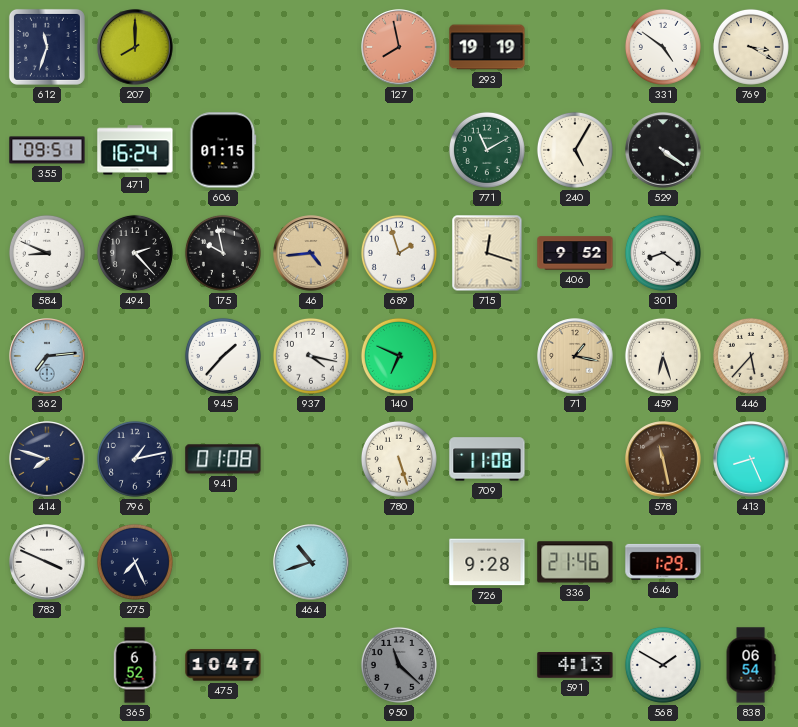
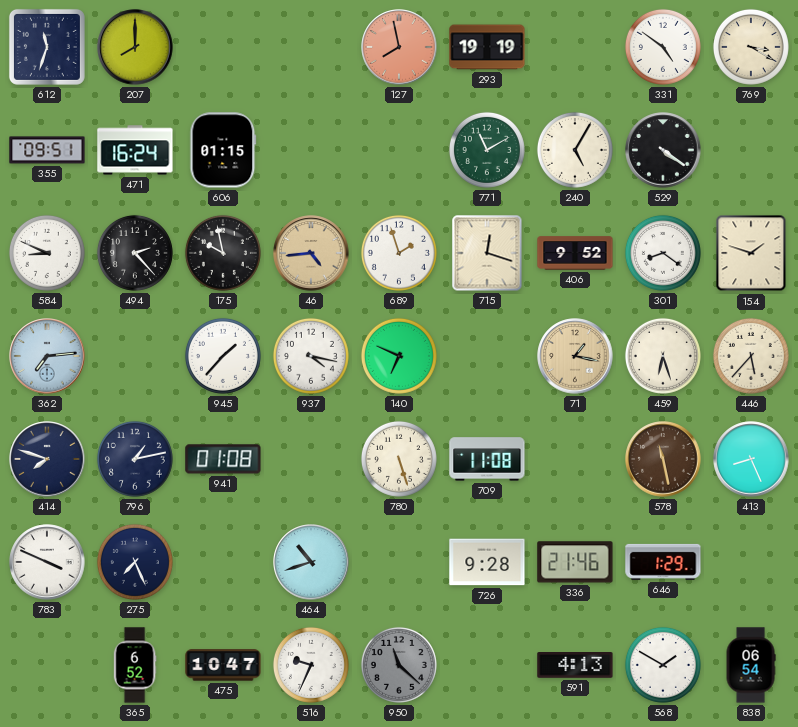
154: none -> 1:48 (751, 253)
516: none -> 9:34 (311, 665)
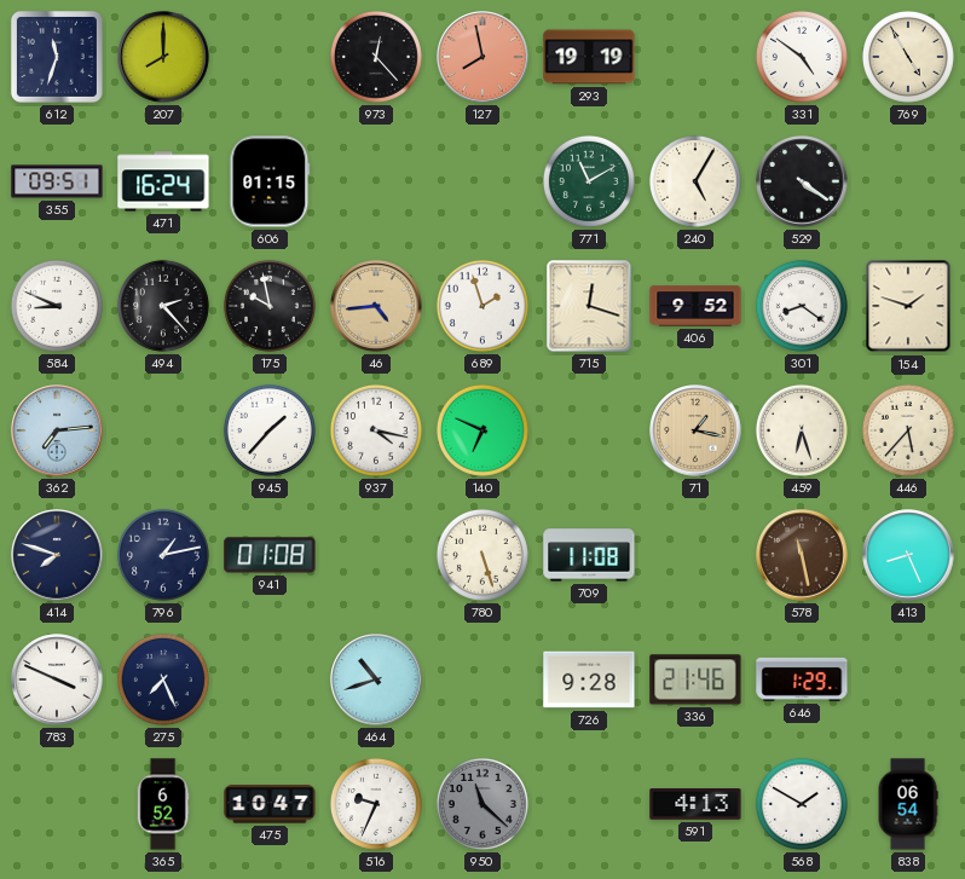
973: none -> 12:23 (376, 57)
769: 3:20 -> 4:55 (908, 57)
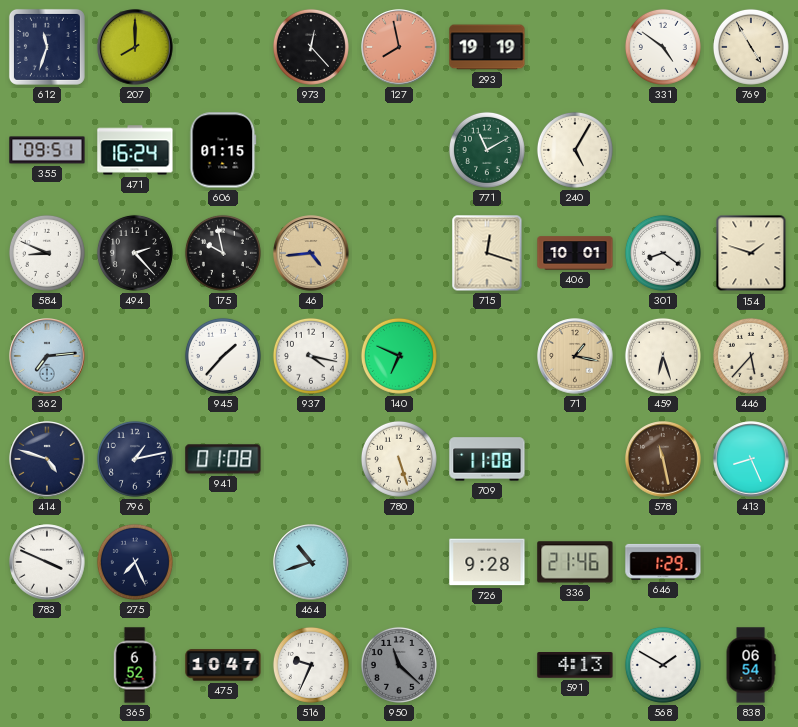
529: 4:21 -> none (802, 181)
689: 1:57 -> none (482, 306)
406: 9:52 -> 10:01 (575, 253)
414: 7:48 -> 4:48 (47, 459)
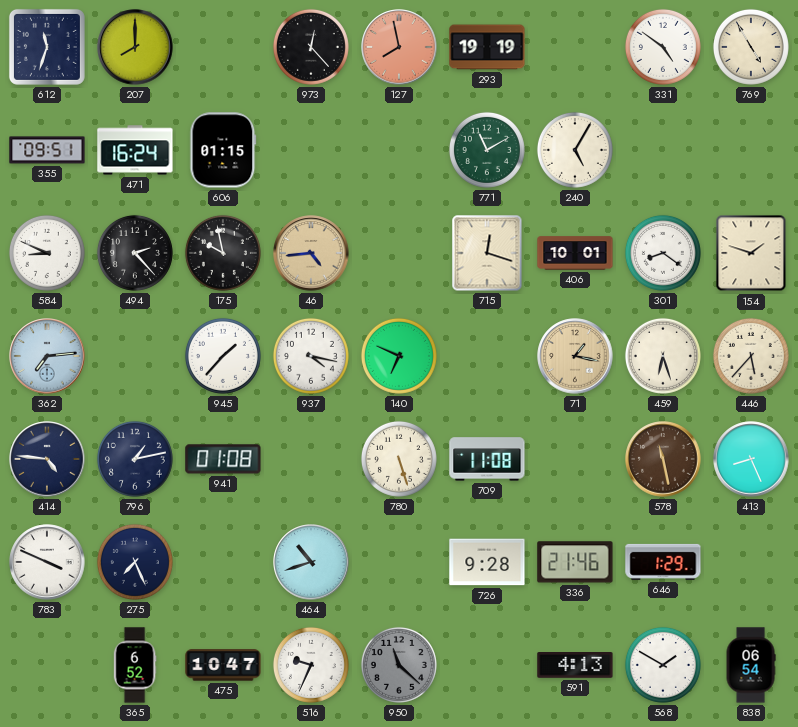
414: 4:48 -> 4:46 (47, 459)
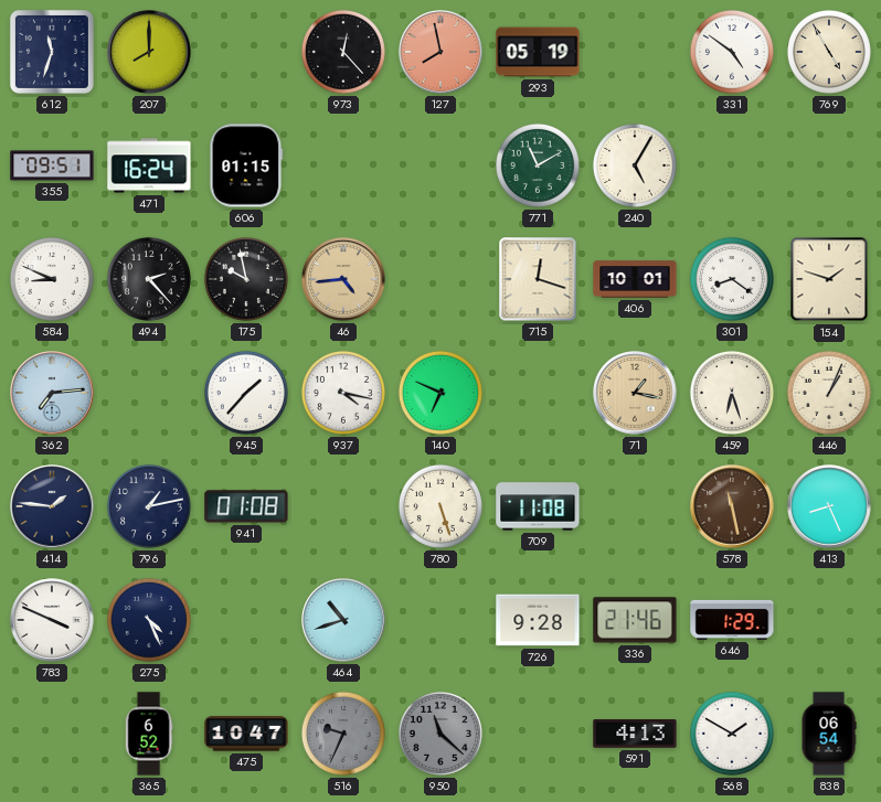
293: 19:19 -> 05:19 (538, 52)
446: 5:37 -> 1:04 (829, 393)
414: 4:46 -> 1:46 (52, 506)
275: 7:26 -> 4:26 (149, 620)
516 dial: white -> grey (343, 734)
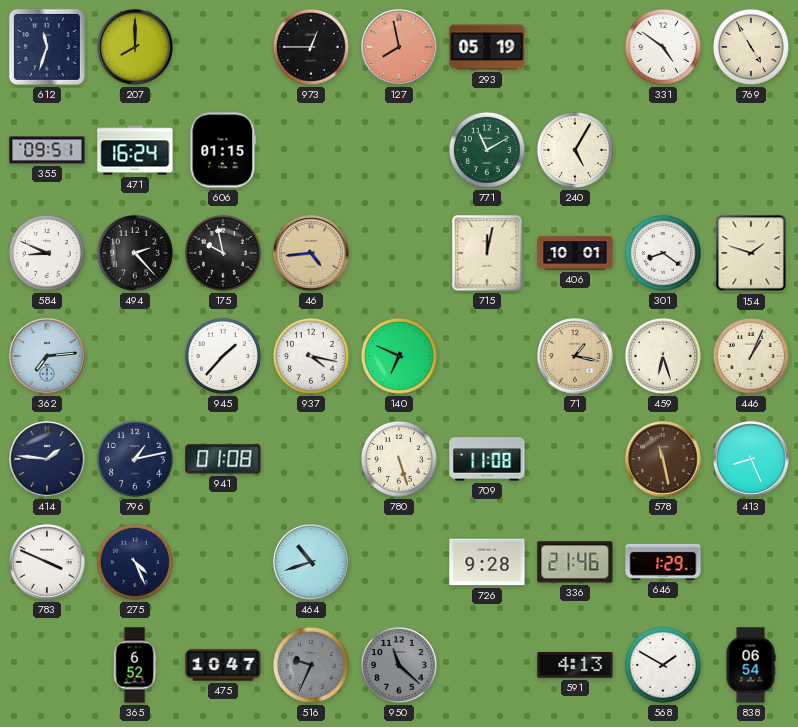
973: 12:23 -> 12:45 (311, 47)
715: 12:18 -> 12:02 (487, 253)
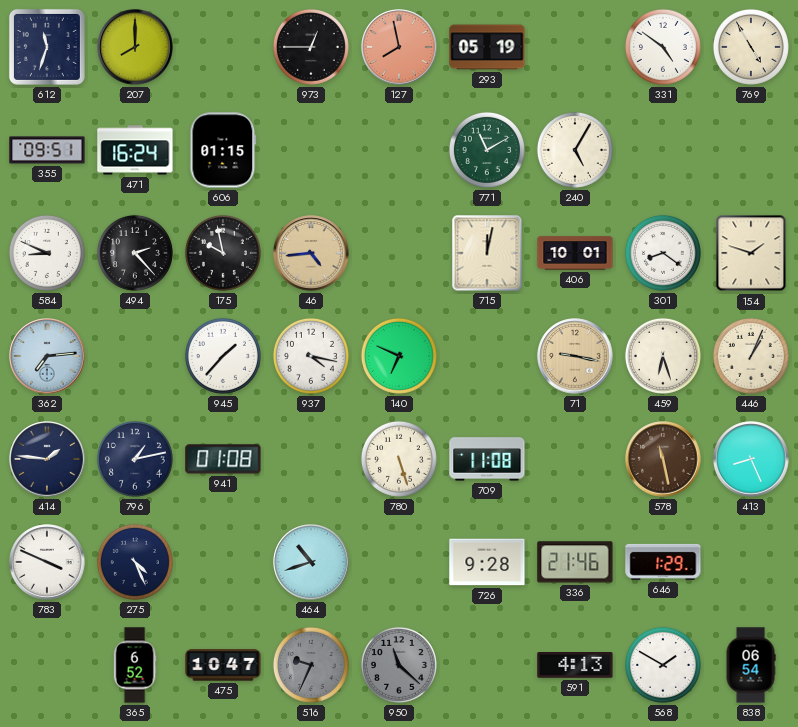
71: 1:17 -> 9:17 (575, 356)
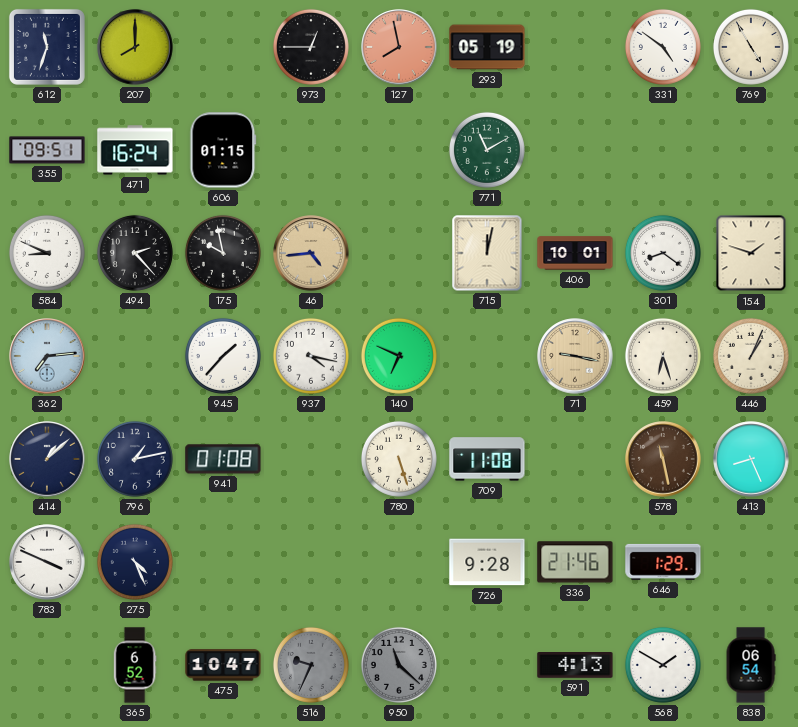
240: 5:05 -> none (575, 150)
414: 1:46 -> 1:08 (47, 459)
464: 10:42 -> none (311, 562)
